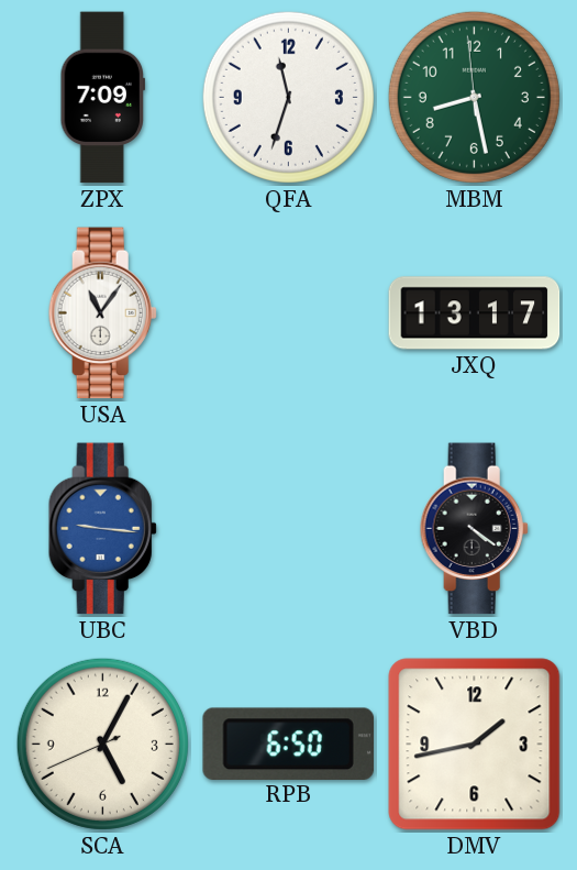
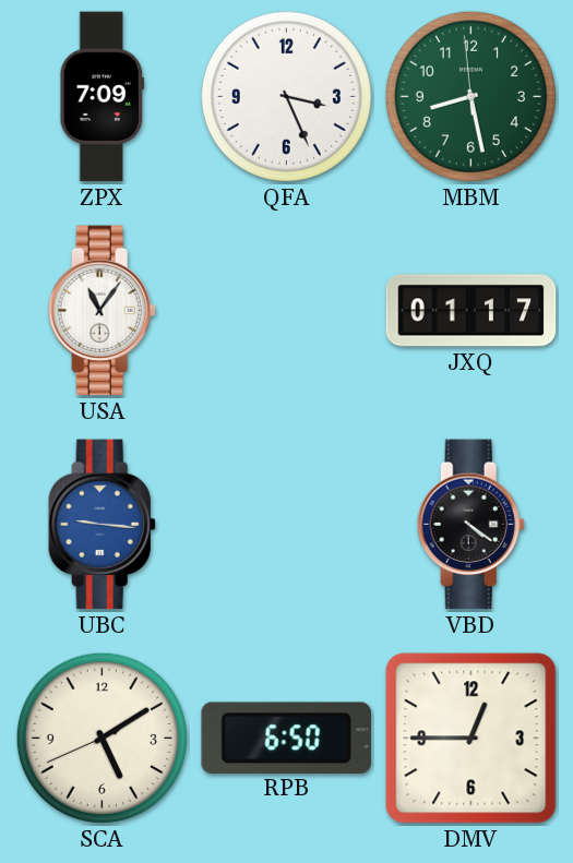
QFA: 11:33 -> 3:26 (286, 96)
JXQ: 13:17 -> 01:17 (471, 311)
SCA: 5:04 -> 5:09 (102, 738)
DMV: 1:43 -> 12:45 (471, 739)
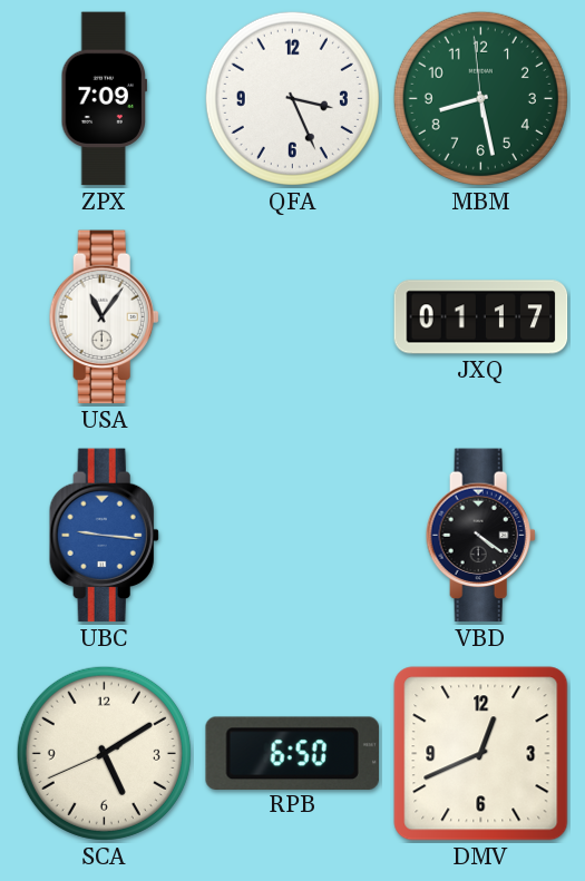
DMV: 12:45 -> 12:41 (481, 754)
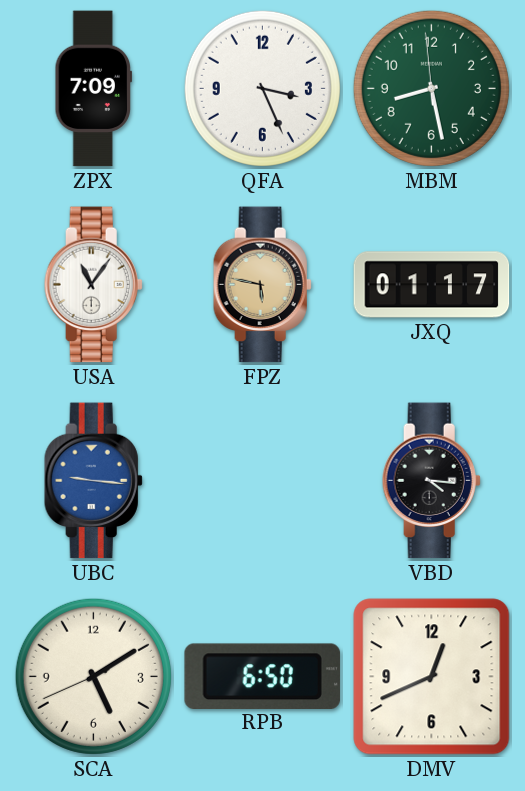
FPZ: none -> 5:47 (262, 285)
VBD: 4:21 -> 4:16 (431, 481)
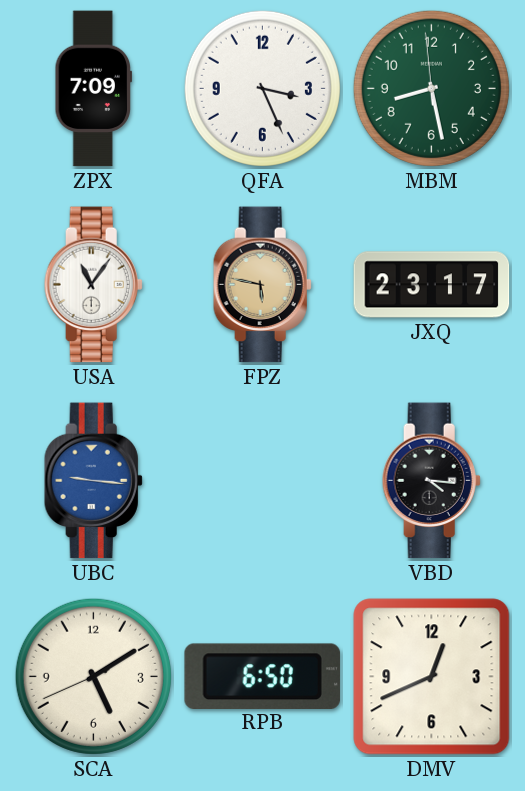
JXQ: 01:17 -> 23:17 (432, 285)
